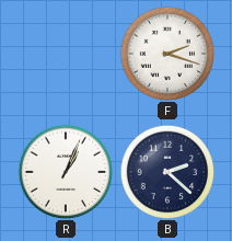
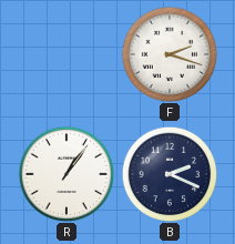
R: 1:04 -> 1:06 (67, 174)
B: 2:22 -> 2:19 (170, 174)
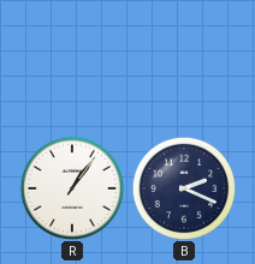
F: 2:18 -> none (170, 54)
